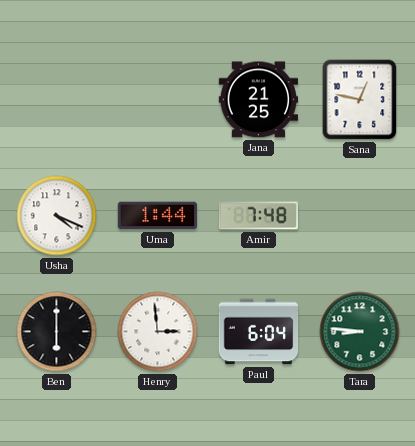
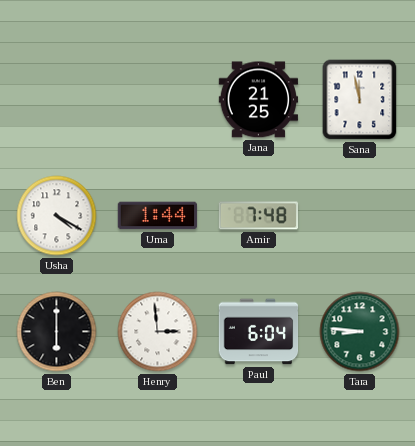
Sana: 12:47 -> 11:58 (360, 100)
Usha: 4:19 -> 4:20 (57, 216)
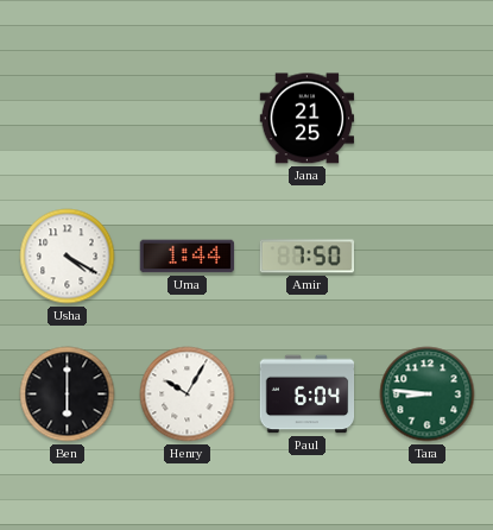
Sana: 11:58 -> none (360, 100)
Amir: 7:48 -> 7:50 (308, 257)
Henry: 2:59 -> 10:05 (188, 395)
